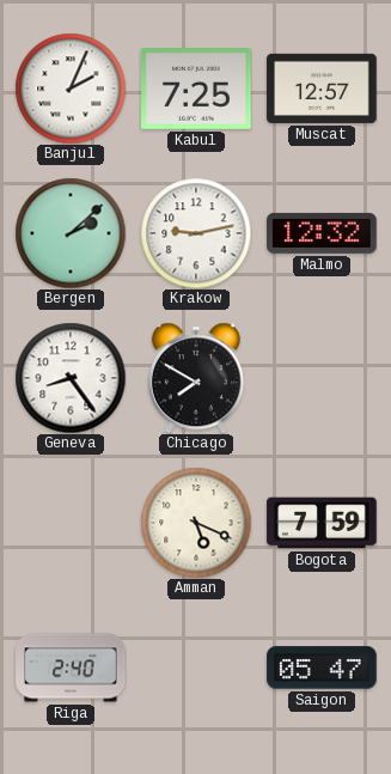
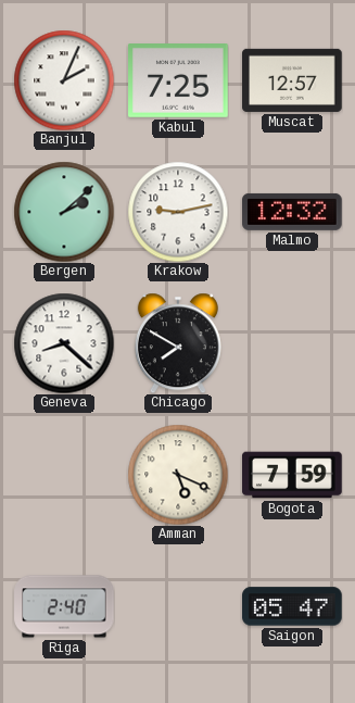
Geneva: 8:24 -> 8:22 (64, 343)
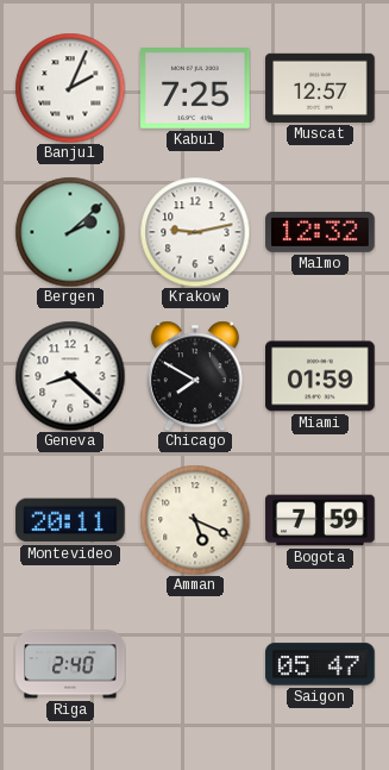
Miami: none -> 01:59 (320, 376)
Montevideo: none -> 20:11 (70, 520)
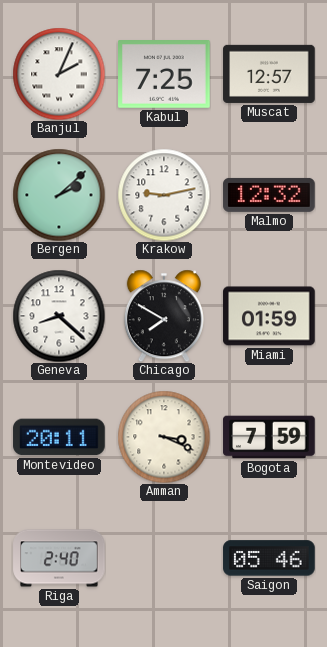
Amman: 5:19 -> 3:19 (164, 437)
Saigon: 05:47 -> 05:46 (269, 558)
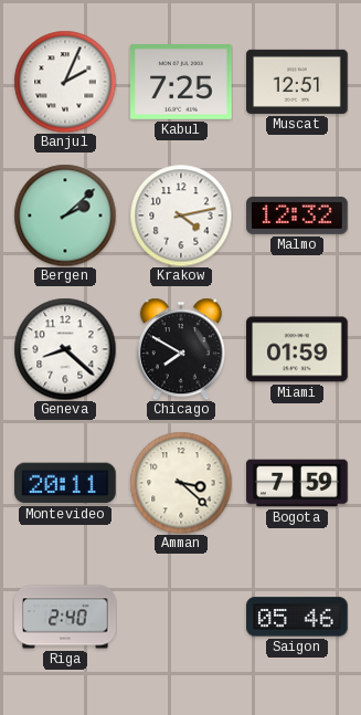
Muscat: 12:57 -> 12:51 (297, 82)
Krakow: 9:13 -> 4:13 (181, 215)
Amman: 3:19 -> 3:22 (181, 483)
